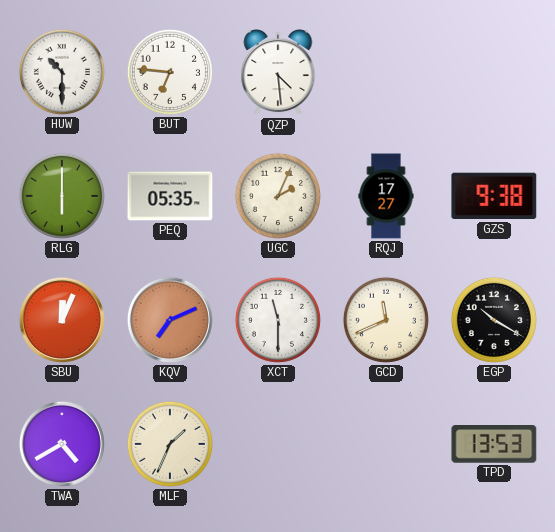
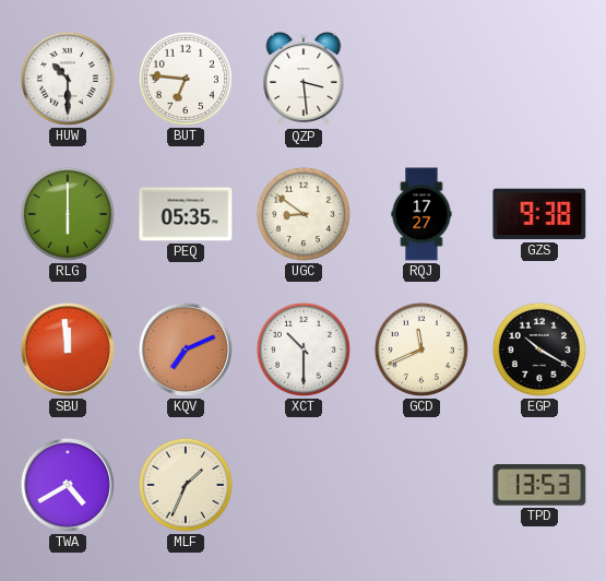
QZP: 4:29 -> 3:29 (304, 80)
UGC: 2:04 -> 8:51 (304, 214)
SBU: 12:04 -> 11:59 (68, 349)
XCT: 11:30 -> 10:30 (304, 349)
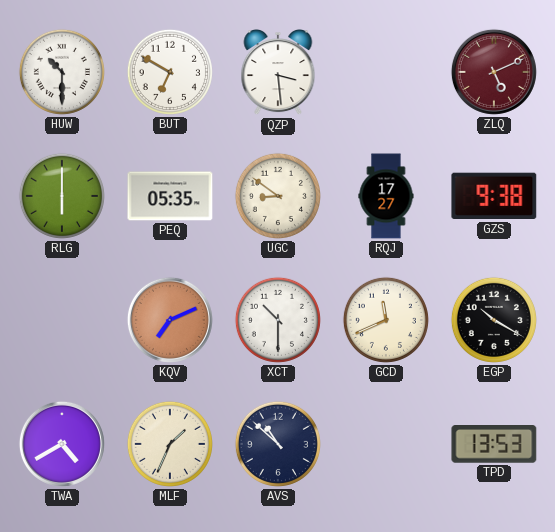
BUT: 6:46 -> 6:50 (170, 72)
ZLQ: none -> 5:11 (494, 72)
SBU: 11:59 -> none (68, 349)
AVS: none -> 10:52 (278, 444)
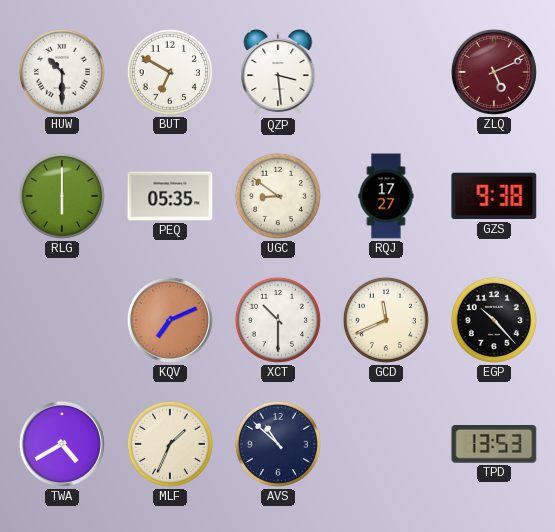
EGP: 10:20 -> 10:23 (494, 320)
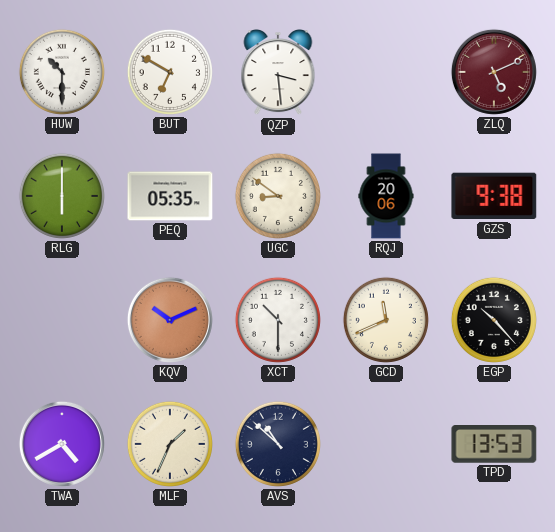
RQJ: 17:27 -> 20:06 (386, 196)
KQV: 7:11 -> 10:11 (170, 320)
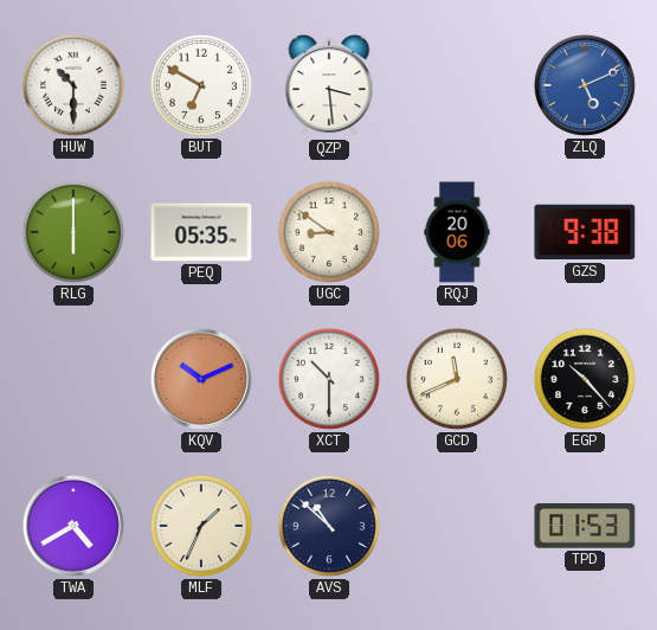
ZLQ dial: burgundy -> blue (585, 85)
TPD: 13:53 -> 01:53 (585, 526)
